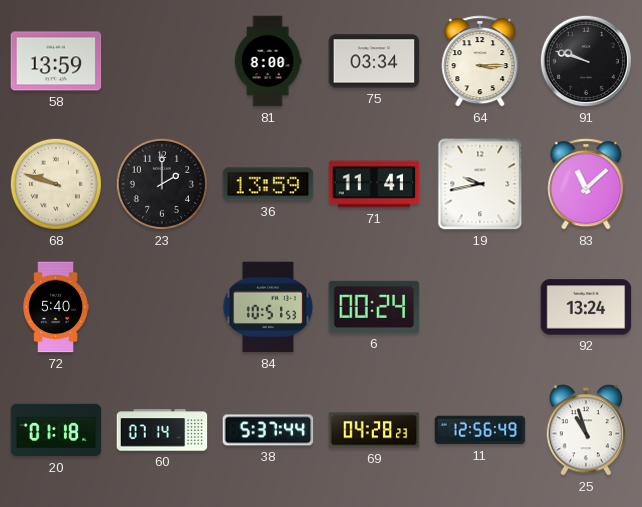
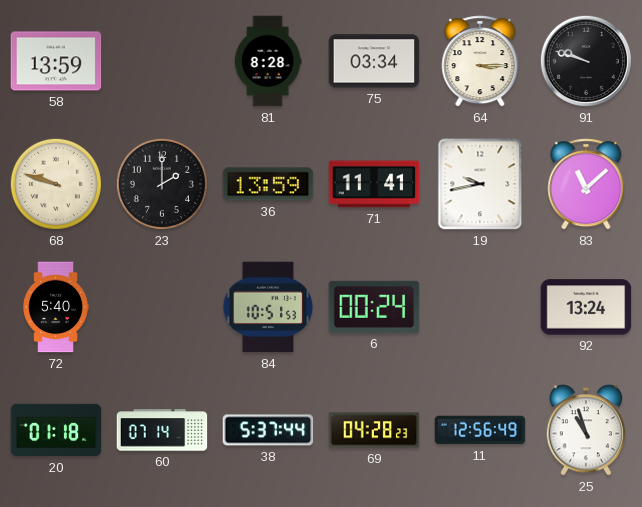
81: 8:00 -> 8:28 (268, 61)
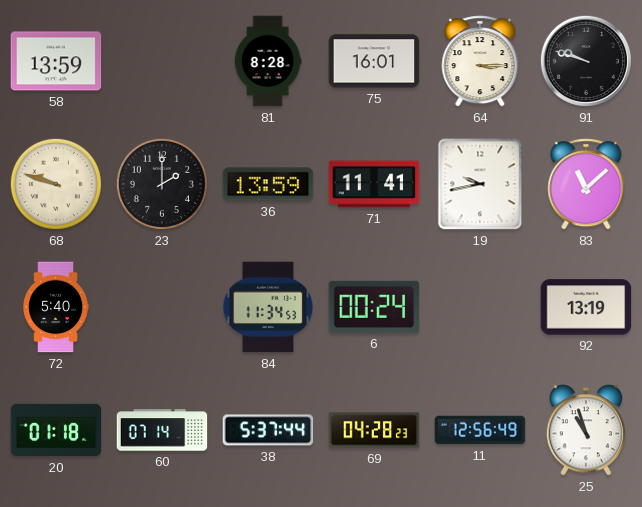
75: 03:34 -> 16:01 (374, 61)
84: 10:51 -> 11:34 (268, 307)
92: 13:24 -> 13:19 (586, 307)
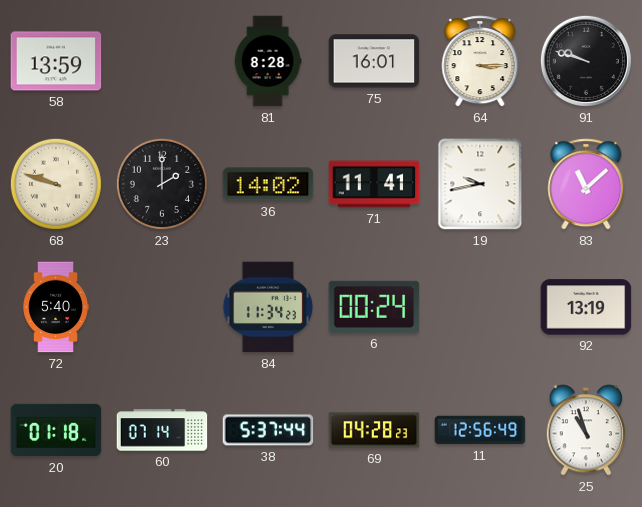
36: 13:59 -> 14:02 (268, 184)
84: 11:34:53 -> 11:34:23 (268, 307)
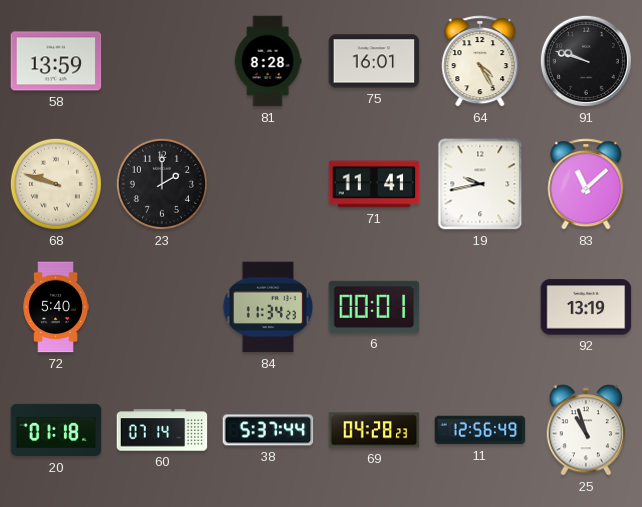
64: 3:15 -> 4:25 (480, 61)
36: 14:02 -> none (268, 184)
6: 00:24 -> 00:01 (374, 307)
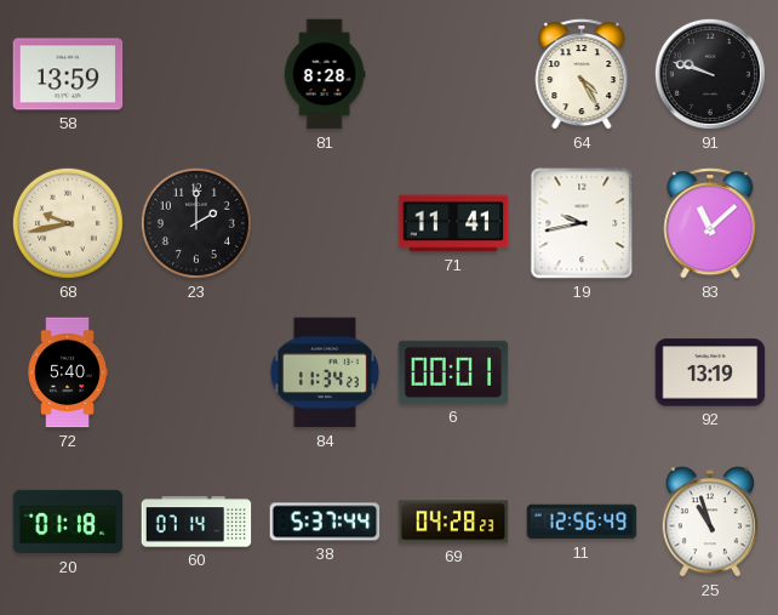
75: 16:01 -> none (374, 61)
68: 9:48 -> 9:43 (68, 223)
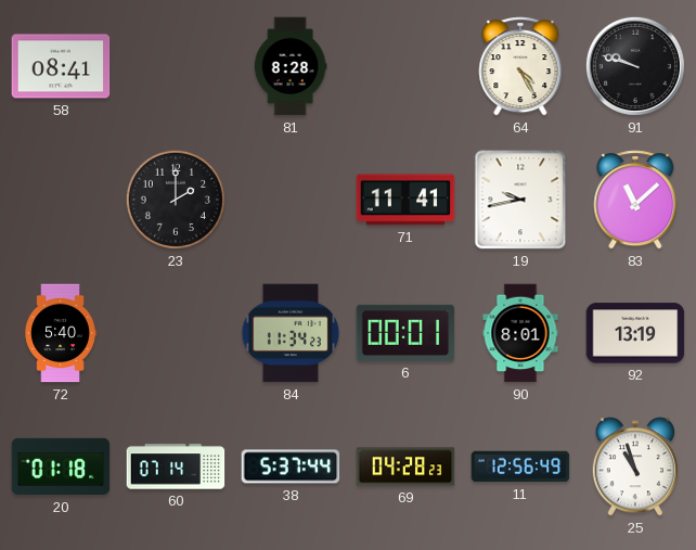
58: 13:59 -> 08:41 (61, 66)
68: 9:43 -> none (68, 223)
90: none -> 8:01 (520, 333)
